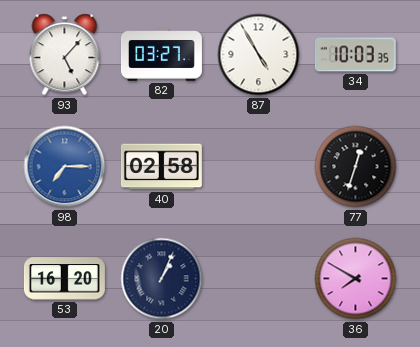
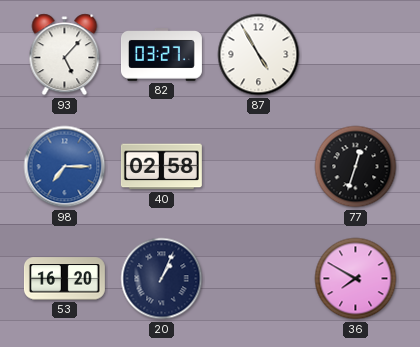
34: 10:03 -> none (355, 55)
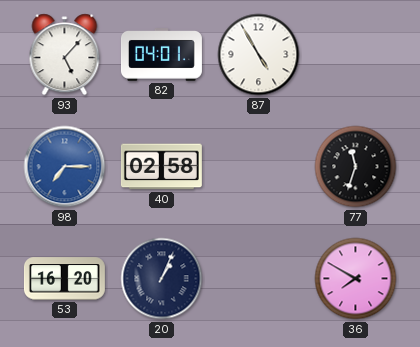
82: 03:27 -> 04:01 (161, 55)
77: 12:33 -> 11:33 (356, 167)
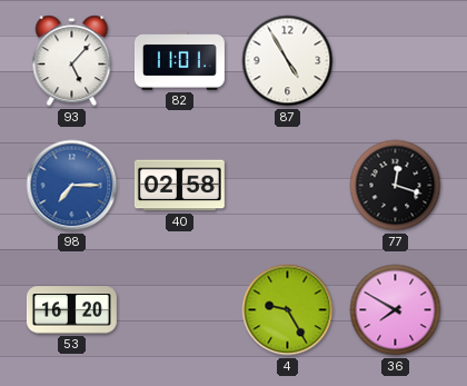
82: 04:01 -> 11:01 (179, 61)
77: 11:33 -> 12:18 (396, 186)
20: 1:04 -> none (162, 279)
4: none -> 9:25 (288, 310)
